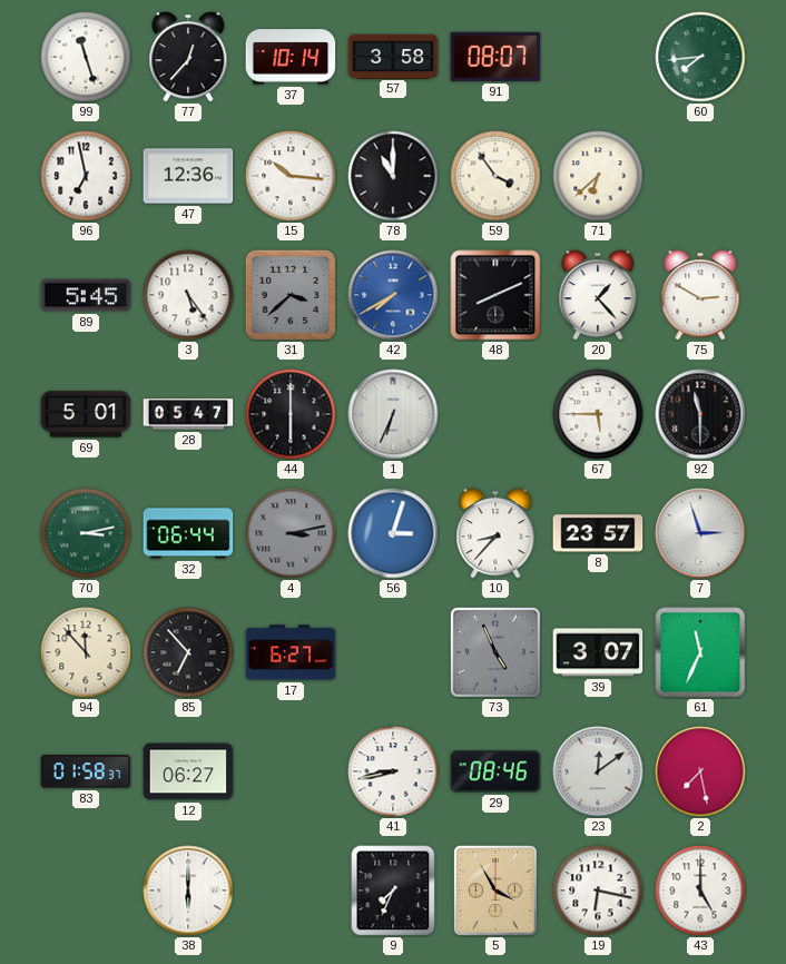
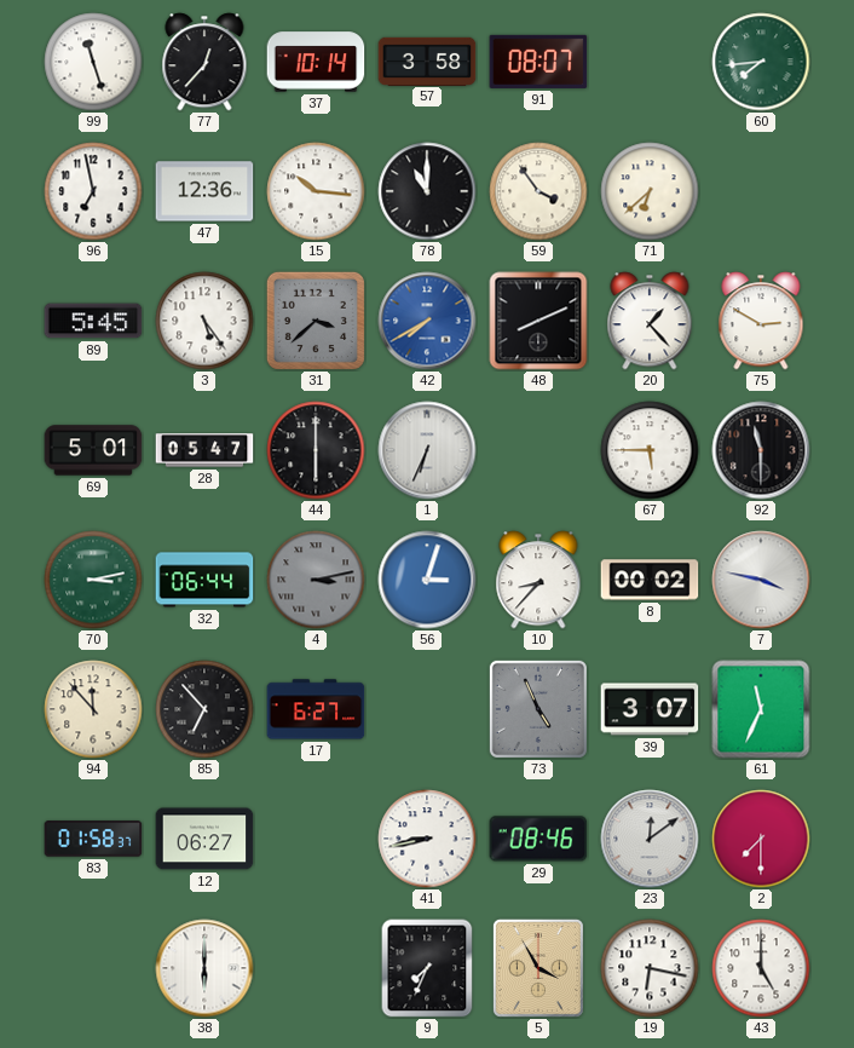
8: 23:57 -> 00:02 (650, 580)
7: 2:57 -> 3:47 (761, 580)
2: 7:28 -> 7:30 (761, 839)
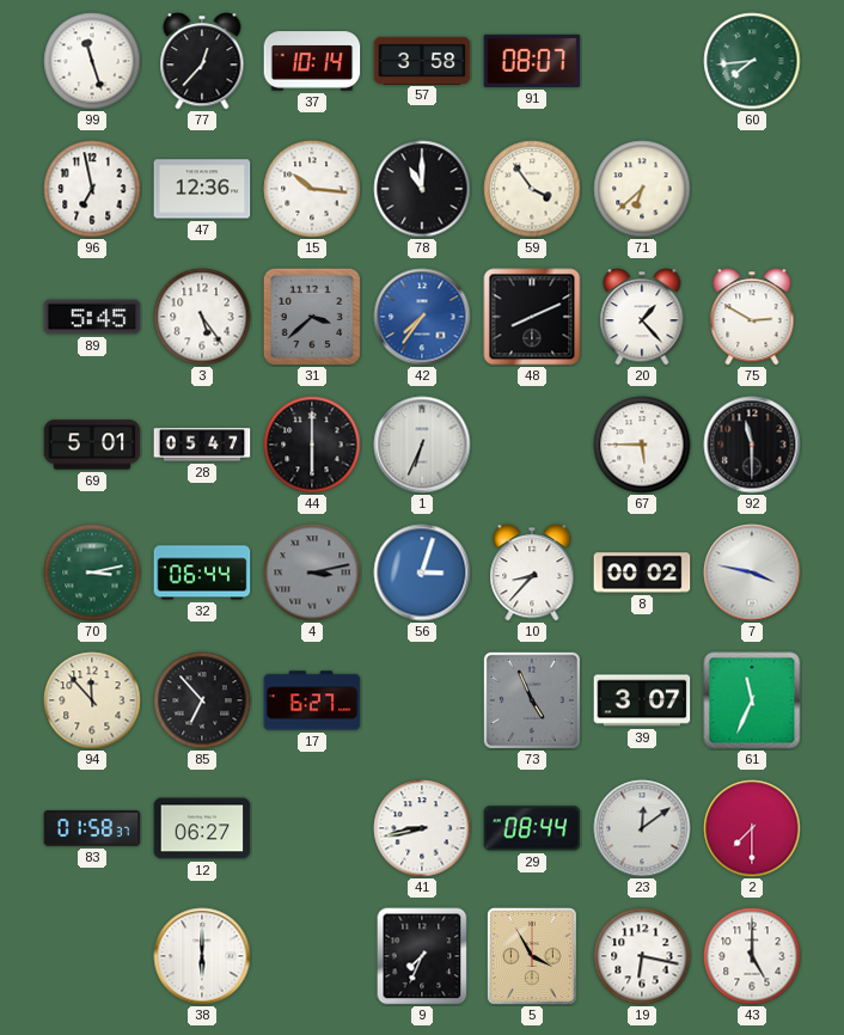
42: 7:40 -> 7:36 (422, 317)
29: 08:46 -> 08:44 (532, 828)
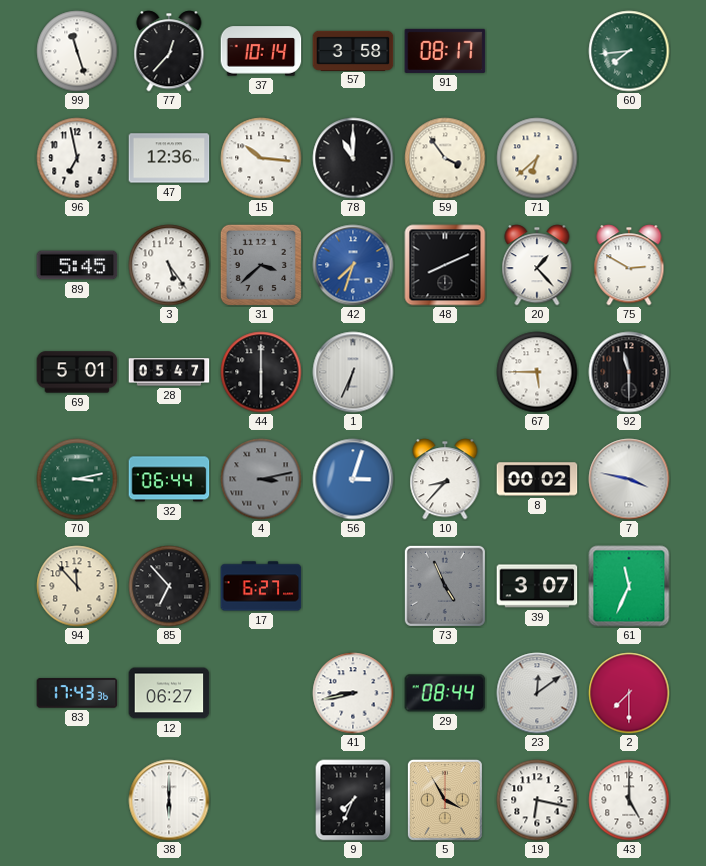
91: 08:07 -> 08:17 (445, 51)
42: 7:36 -> 7:33 (353, 265)
83: 01:58 -> 17:43 (77, 693)
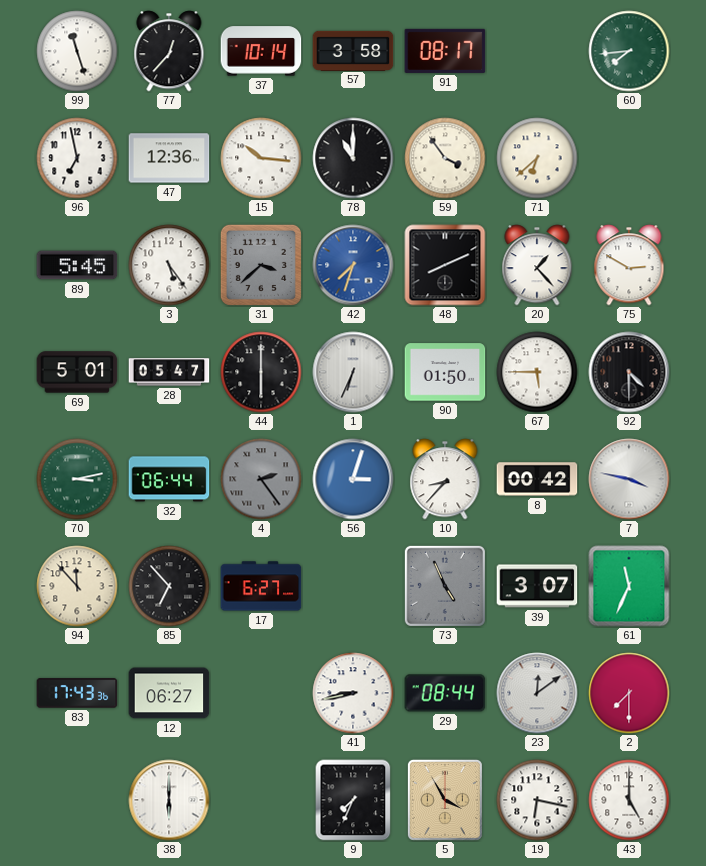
90: none -> 01:50 (445, 372)
92: 11:30 -> 4:30 (629, 372)
4: 3:13 -> 2:24 (261, 479)
8: 00:02 -> 00:42 (537, 479)
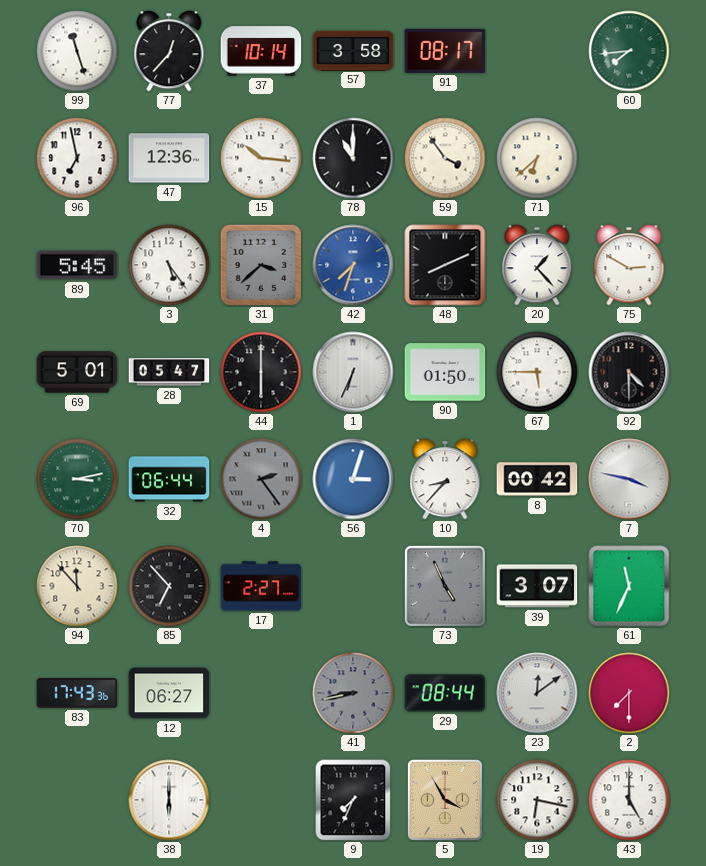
17: 6:27 -> 2:27 (261, 586)
41 dial: white -> grey (353, 693)
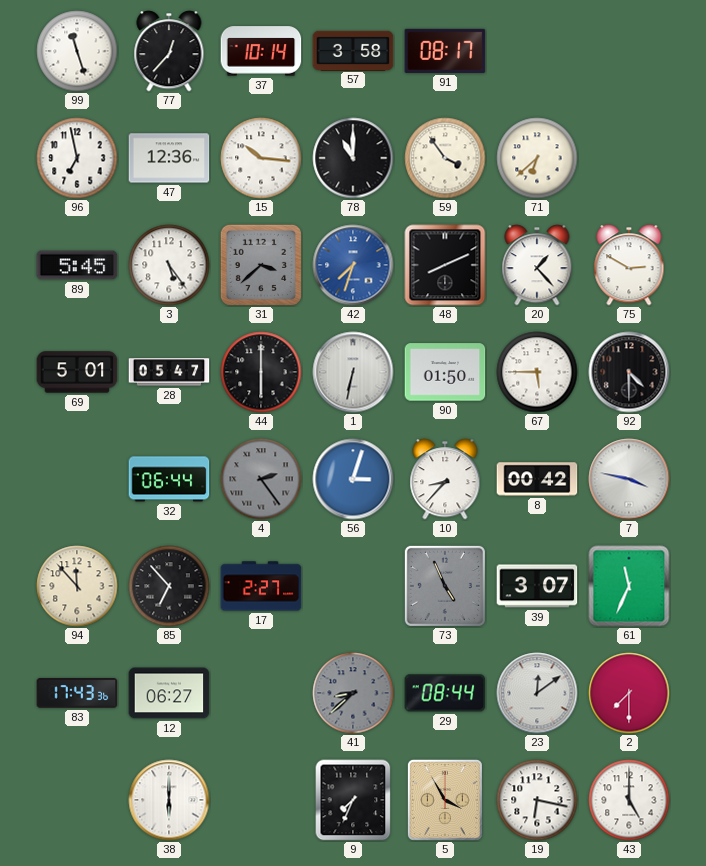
60: 7:44 -> none (629, 51)
1: 6:34 -> 6:32 (353, 372)
70: 3:13 -> none (77, 479)
41: 8:43 -> 8:38 (353, 693)
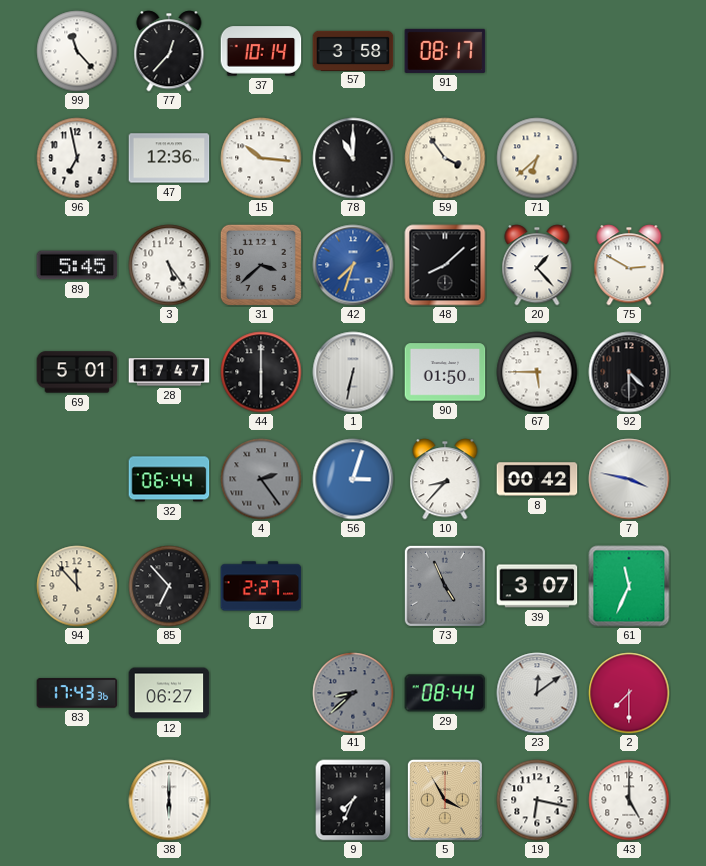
99: 11:27 -> 11:23 (77, 51)
48: 8:11 -> 8:08 (445, 265)
28: 05:47 -> 17:47 (169, 372)
